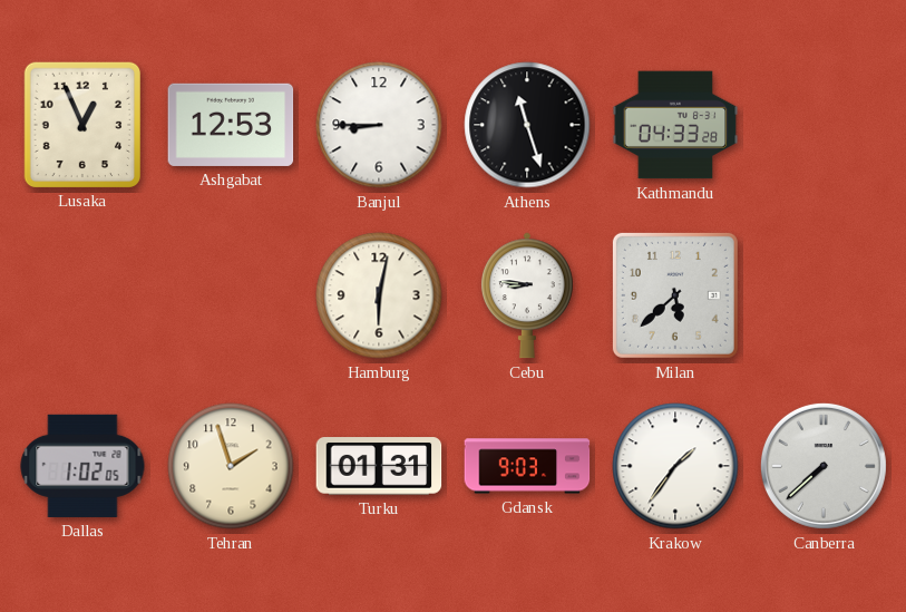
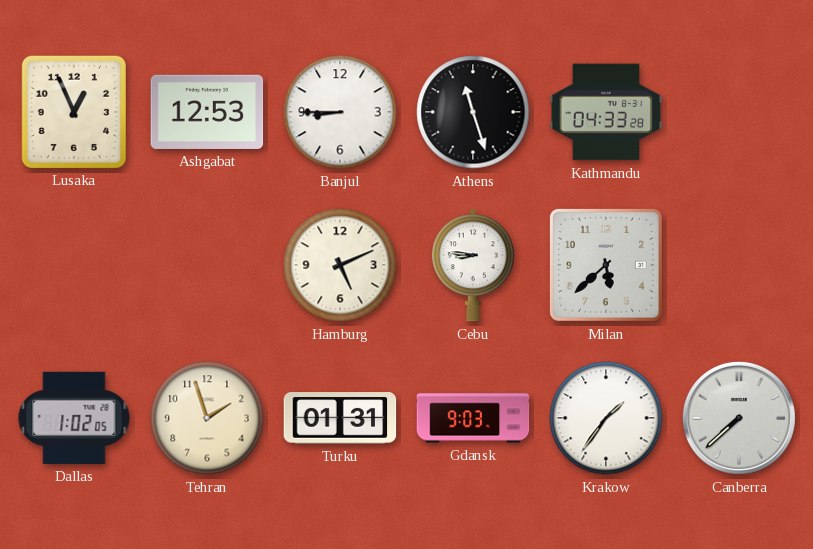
Hamburg: 6:02 -> 5:11 (340, 265)
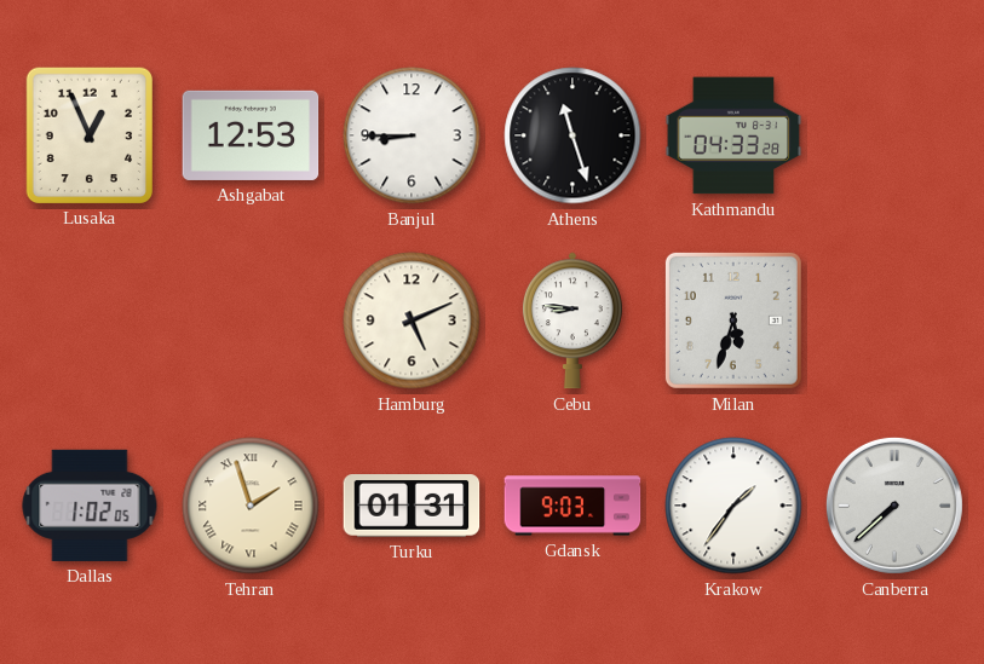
Milan: 5:38 -> 5:33 (733, 321)
Tehran numerals: Arabic -> Roman (251, 506)
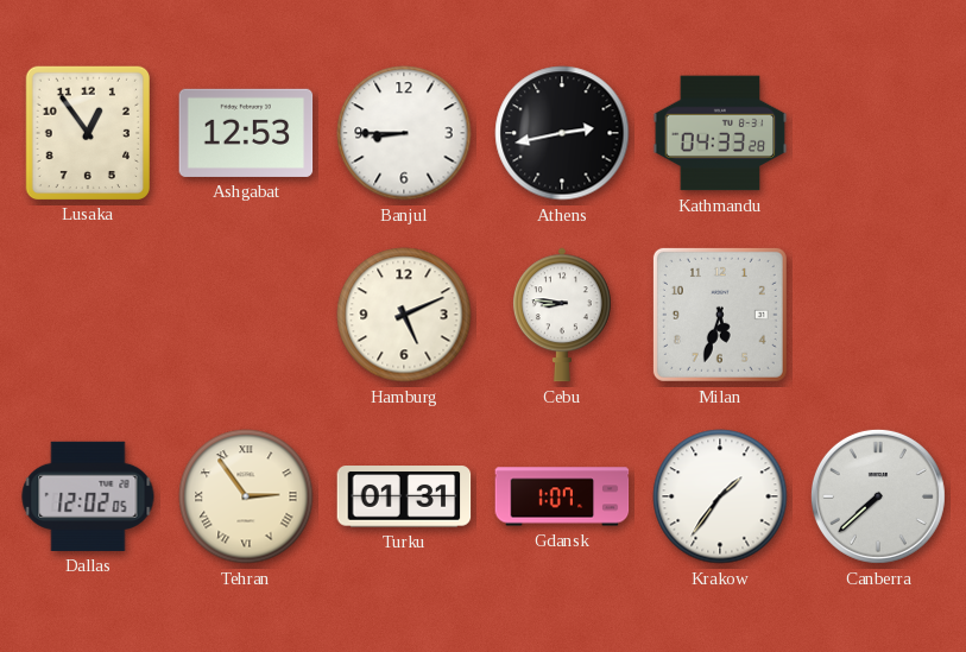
Lusaka: 12:56 -> 12:54 (87, 132)
Athens: 11:27 -> 2:43 (562, 133)
Dallas: 1:02 -> 12:02 (88, 496)
Tehran: 1:57 -> 2:54 (246, 496)
Gdansk: 9:03 -> 1:07 (562, 496)
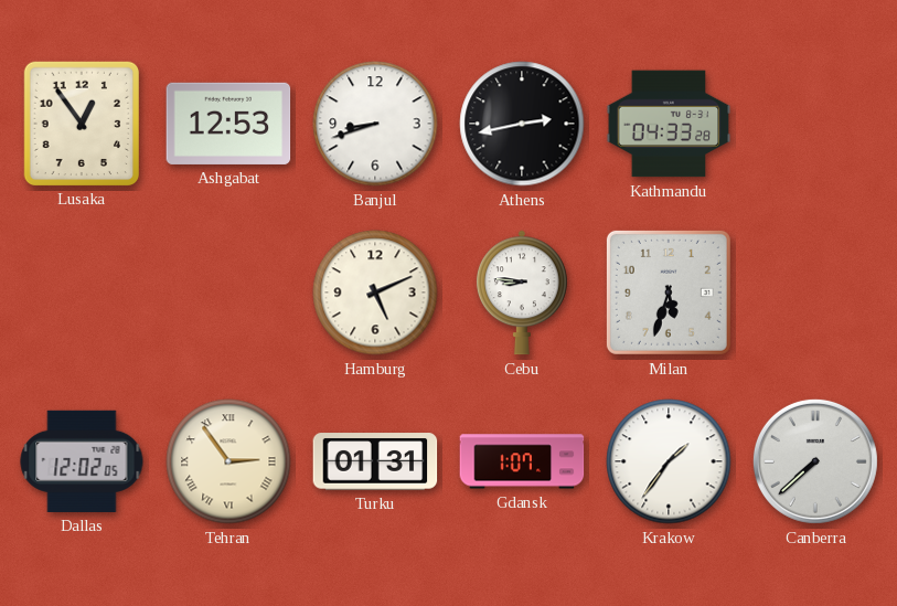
Banjul: 8:45 -> 8:42 (375, 124)
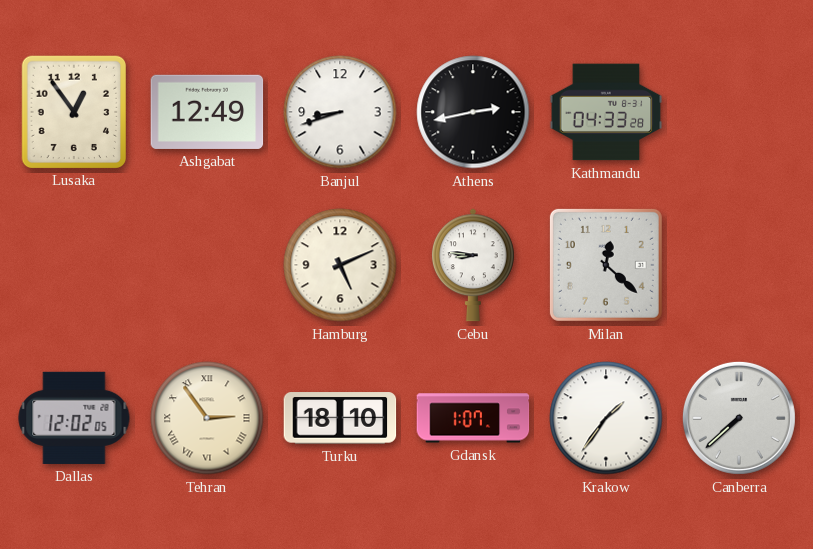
Ashgabat: 12:53 -> 12:49 (207, 112)
Milan: 5:33 -> 12:22 (606, 265)
Turku: 01:31 -> 18:10 (340, 418)
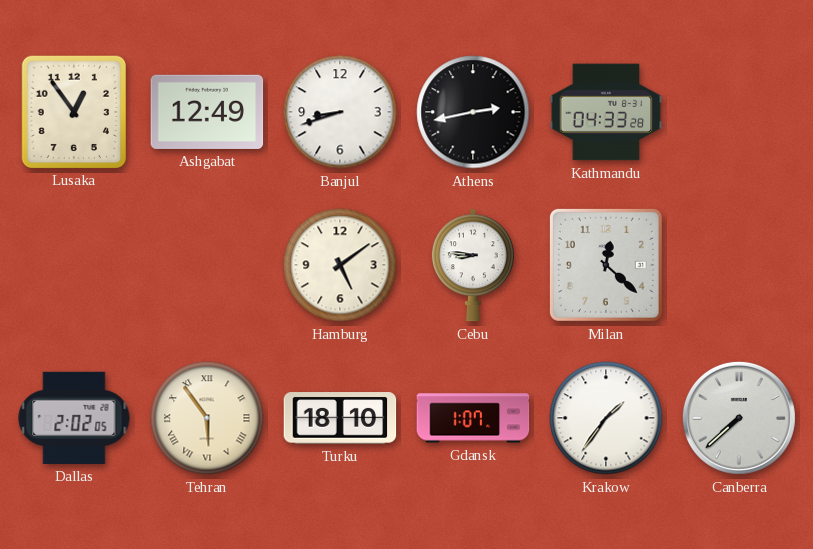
Hamburg: 5:11 -> 5:09 (340, 265)
Dallas: 12:02 -> 2:02 (74, 418)
Tehran: 2:54 -> 5:54 (207, 418)
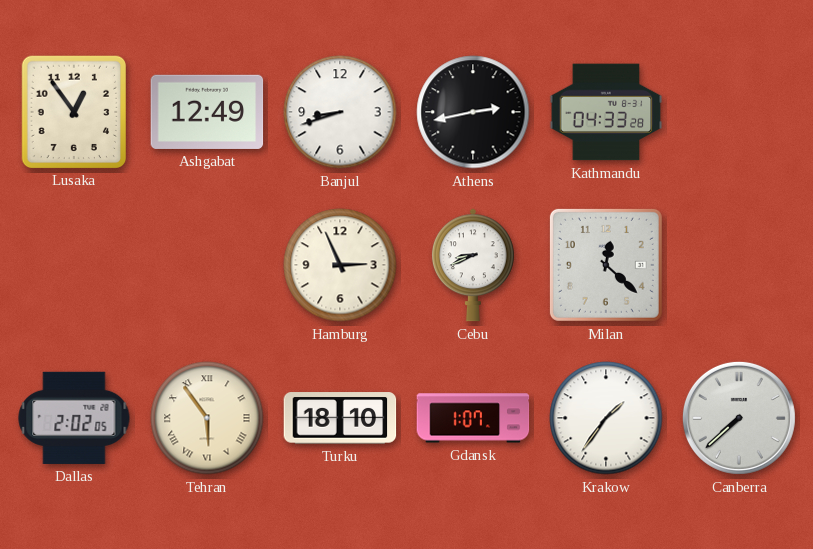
Hamburg: 5:09 -> 2:56 (340, 265)
Cebu: 8:46 -> 8:41 (473, 265)
